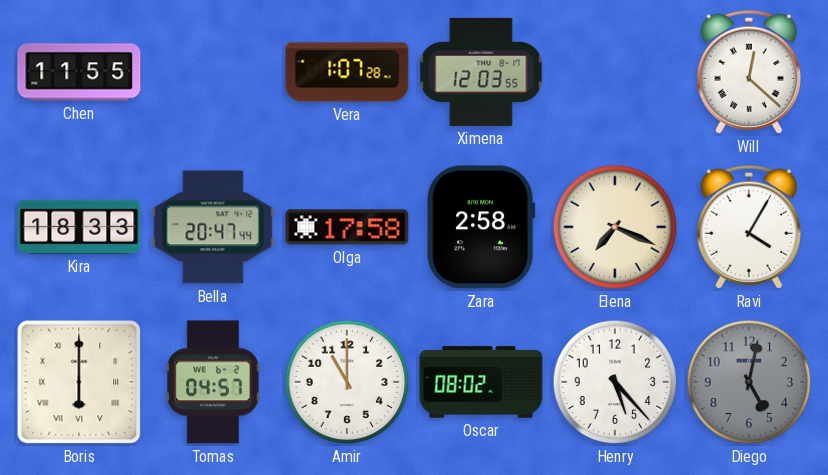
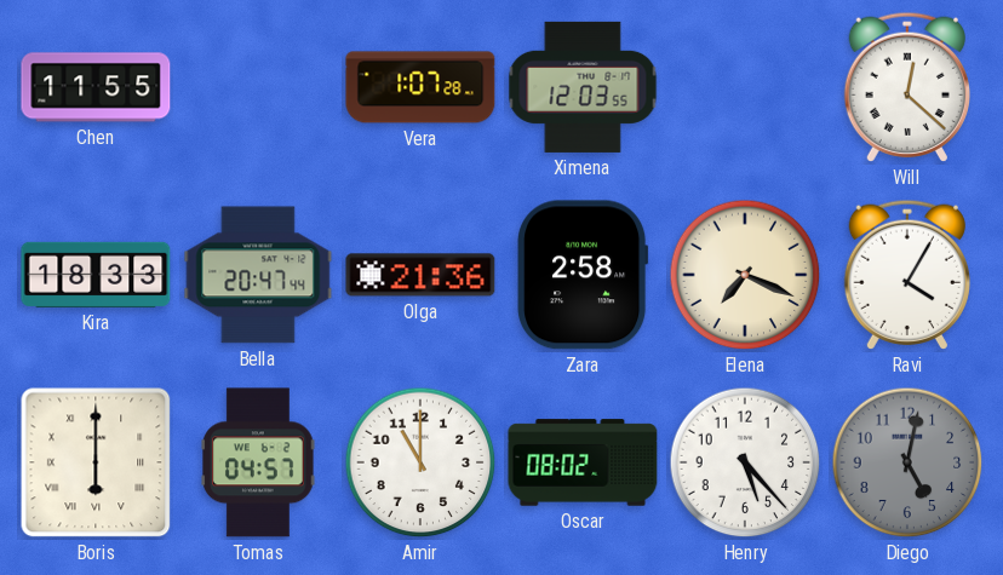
Olga: 17:58 -> 21:36 (420, 275)
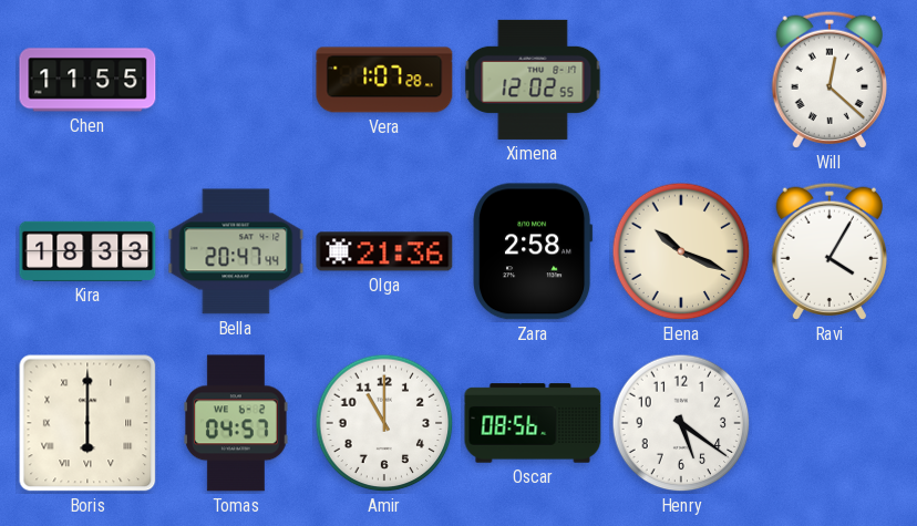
Ximena: 12:03 -> 12:02 (533, 80)
Elena: 7:19 -> 10:19 (681, 251)
Oscar: 08:02 -> 08:56 (533, 423)
Henry: 5:23 -> 5:21 (681, 423)
Diego: 5:02 -> none (907, 462)
